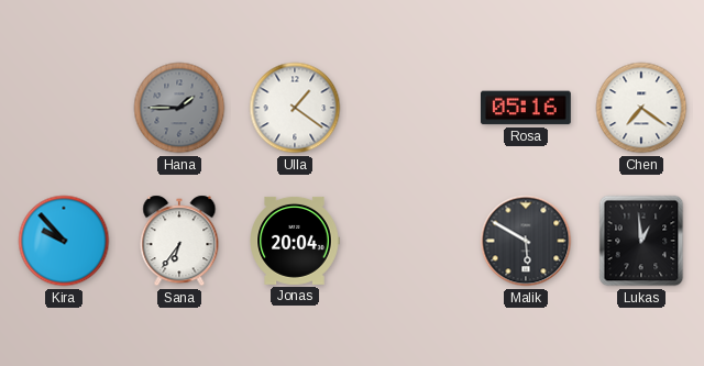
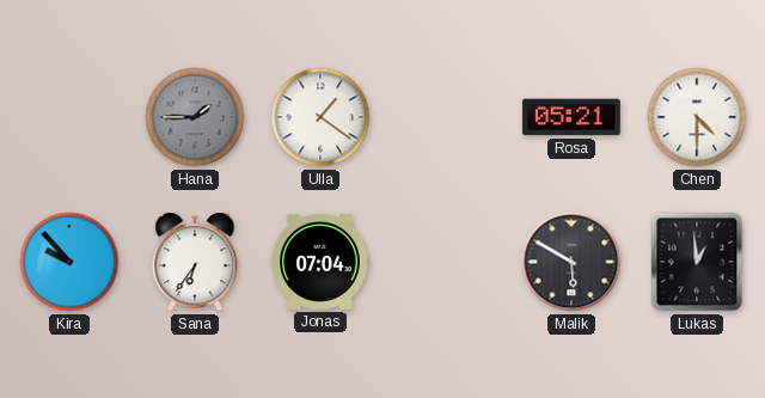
Rosa: 05:16 -> 05:21 (571, 117)
Chen: 7:21 -> 4:30 (697, 117)
Jonas: 20:04 -> 07:04 (320, 262)
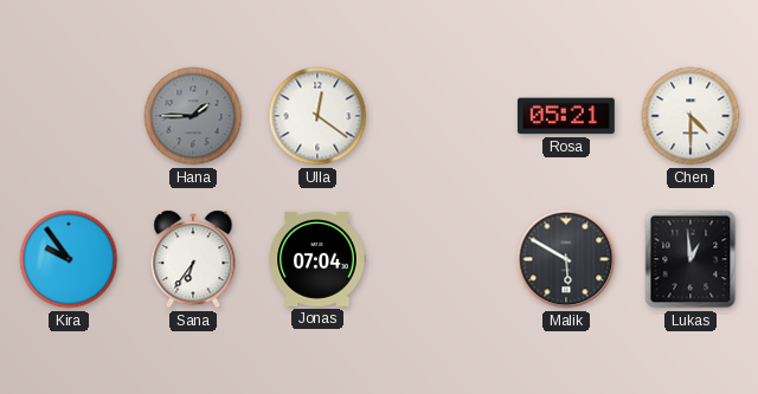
Ulla: 1:21 -> 12:21 (317, 116)
Kira: 9:53 -> 9:54 (69, 259)
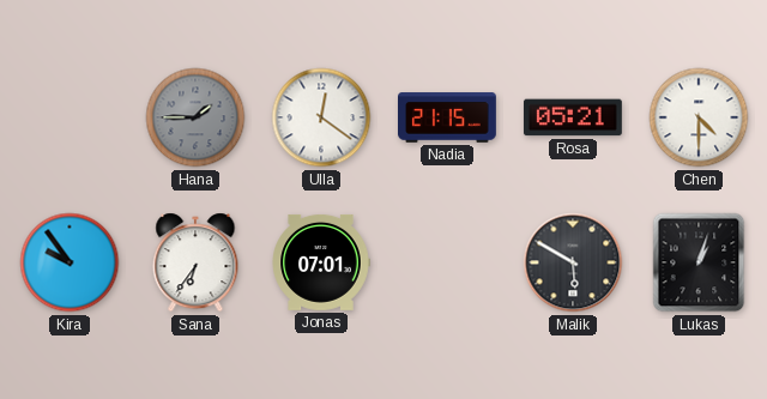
Nadia: none -> 21:15 (448, 117)
Jonas: 07:04 -> 07:01 (321, 262)
Lukas: 12:59 -> 1:03 (699, 262)
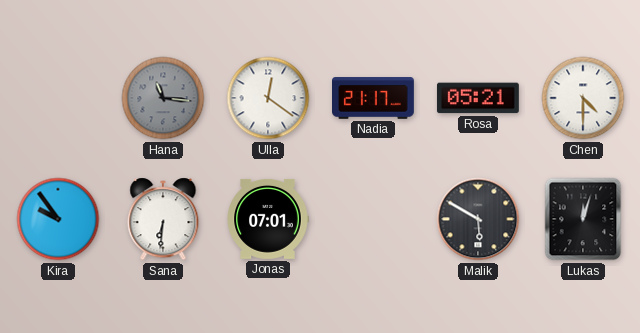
Hana: 1:45 -> 11:16 (163, 98)
Nadia: 21:15 -> 21:17 (374, 98)
Sana: 6:36 -> 6:31 (163, 219)
Lukas: 1:03 -> 12:03 (583, 219)
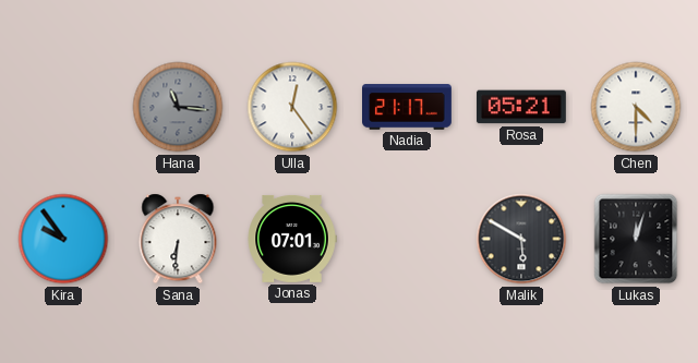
Ulla: 12:21 -> 12:24 (292, 107)
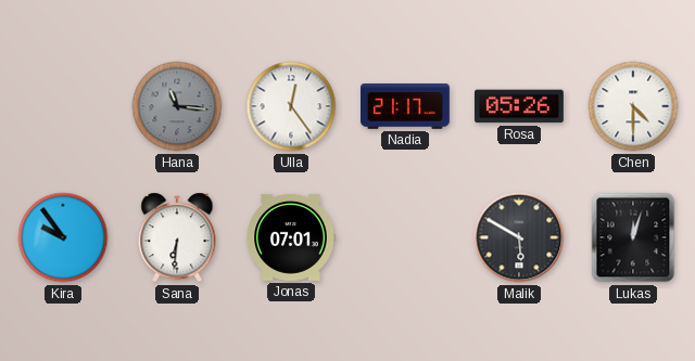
Rosa: 05:21 -> 05:26 (519, 106)
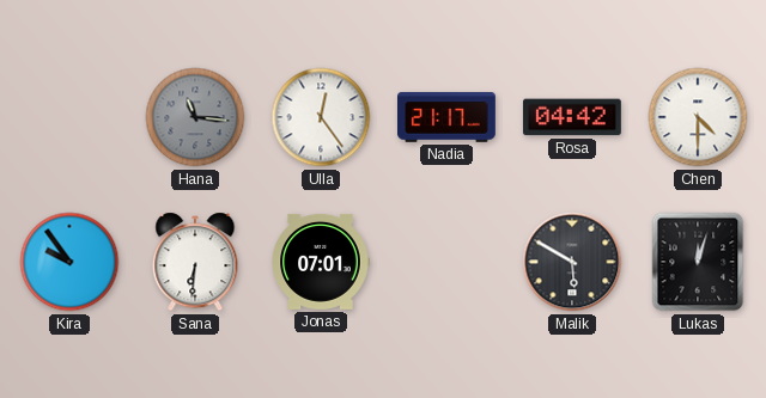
Rosa: 05:26 -> 04:42 (572, 117)
